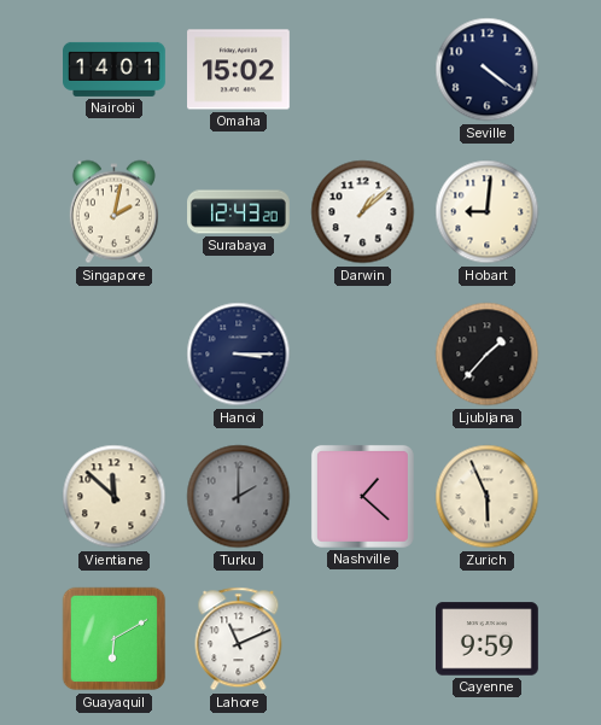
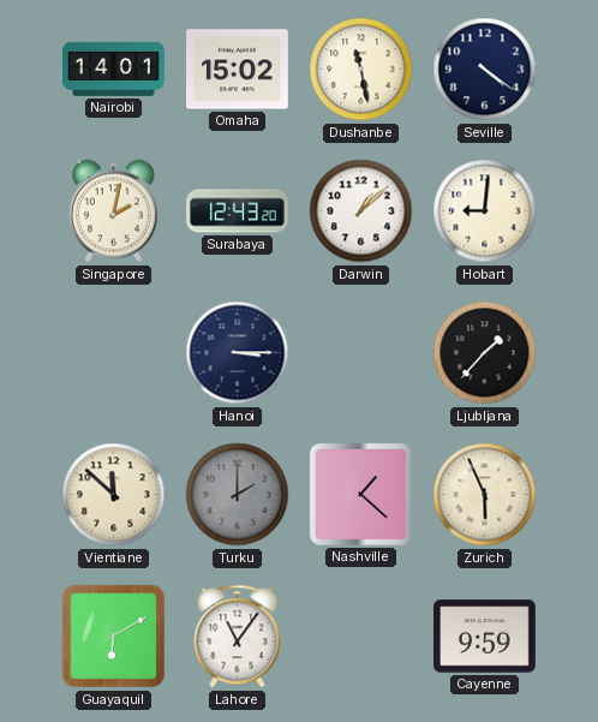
Dushanbe: none -> 11:28 (361, 70)
Lahore: 11:11 -> 11:06 (238, 637)
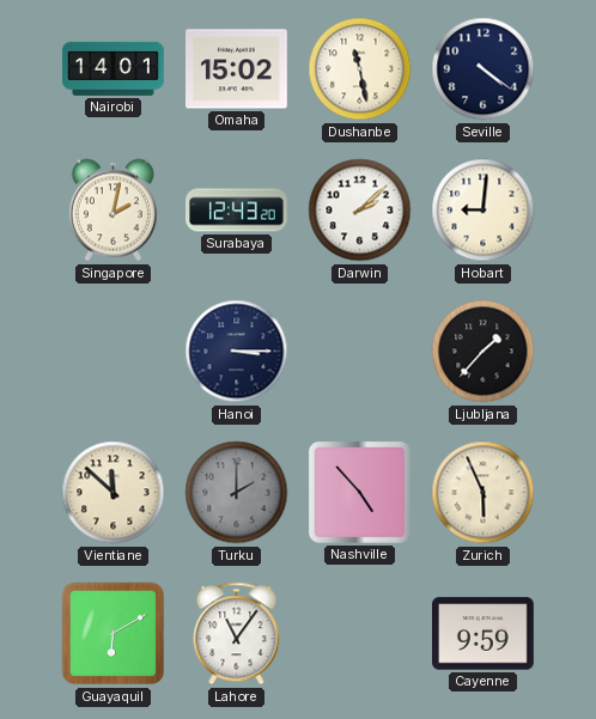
Darwin: 1:08 -> 2:08 (360, 211)
Nashville: 1:22 -> 4:53 (359, 492)
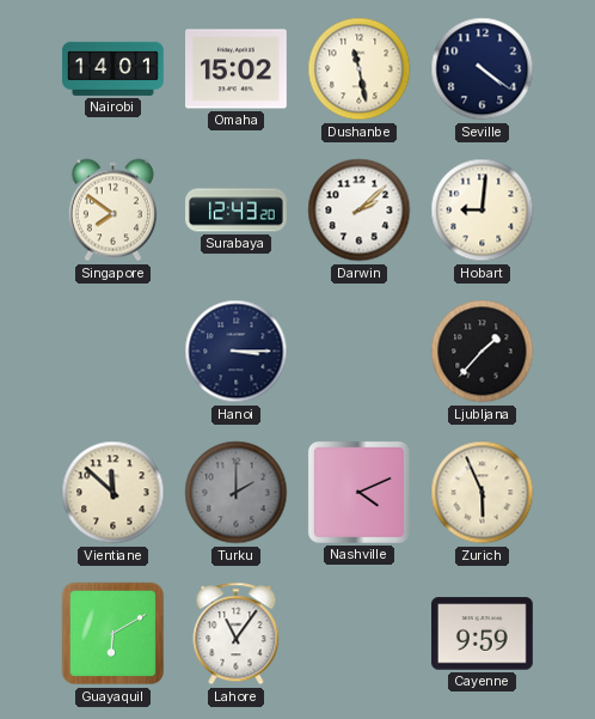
Singapore: 2:02 -> 7:51 (112, 211)
Nashville: 4:53 -> 4:11 (358, 492)
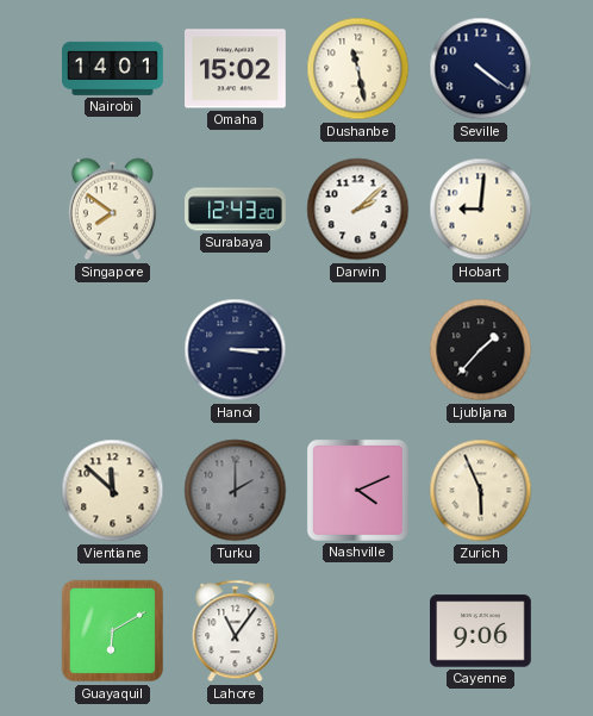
Cayenne: 9:59 -> 9:06 (481, 631)
